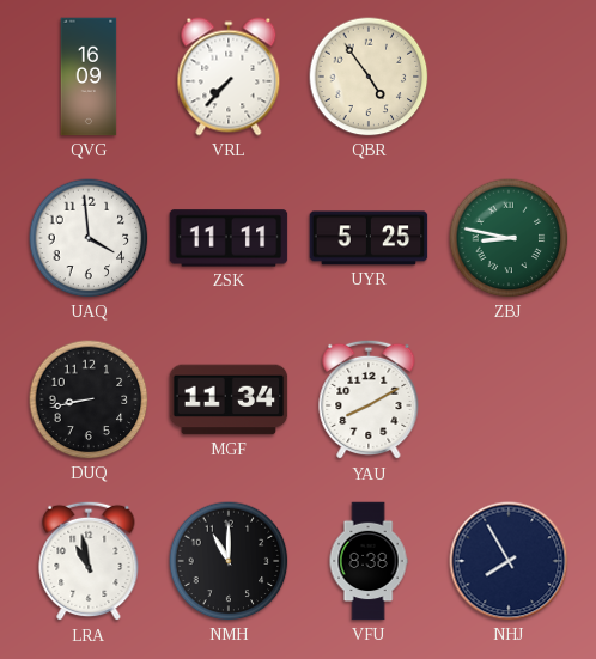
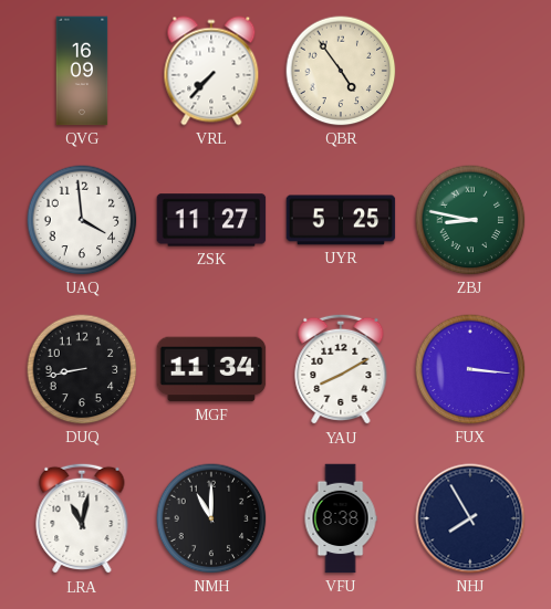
ZSK: 11:11 -> 11:27 (211, 220)
FUX: none -> 3:16 (470, 369)
LRA: 10:58 -> 11:02 (82, 518)
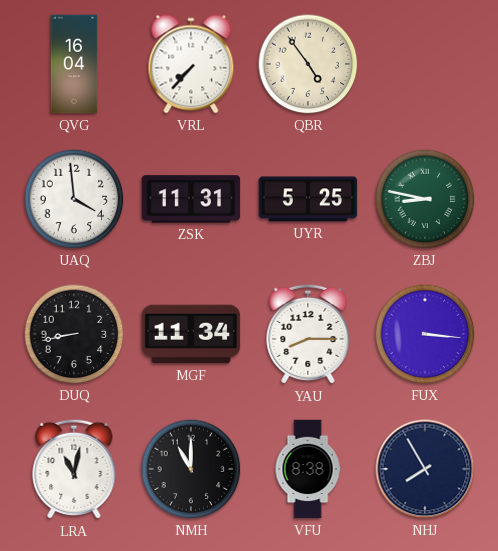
QVG: 16:09 -> 16:04 (74, 64)
ZSK: 11:27 -> 11:31 (191, 199)
YAU: 8:10 -> 8:15 (308, 334)
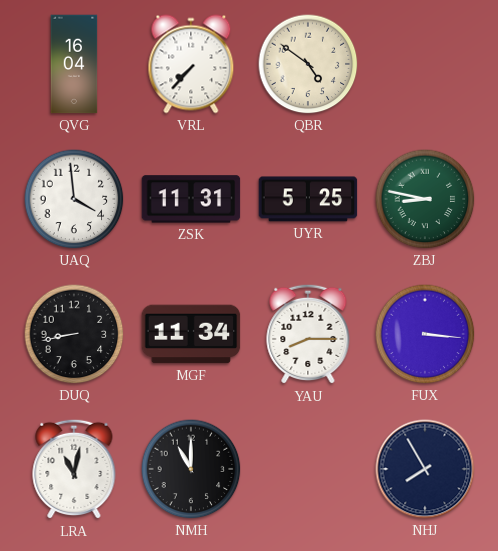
QBR: 4:54 -> 4:51 (308, 64)
VFU: 8:38 -> none (308, 469)
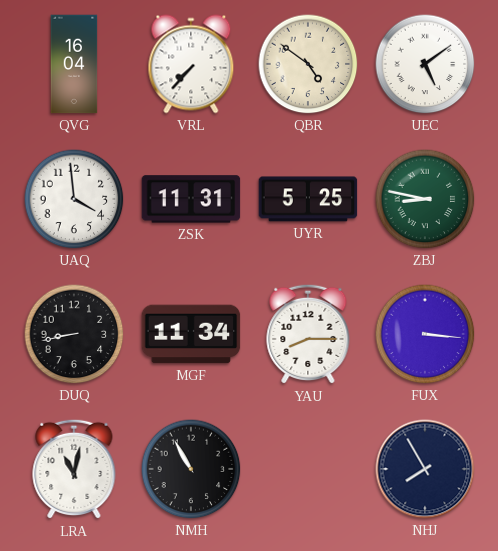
UEC: none -> 5:09 (425, 64)
NMH: 11:00 -> 10:55 (191, 469)
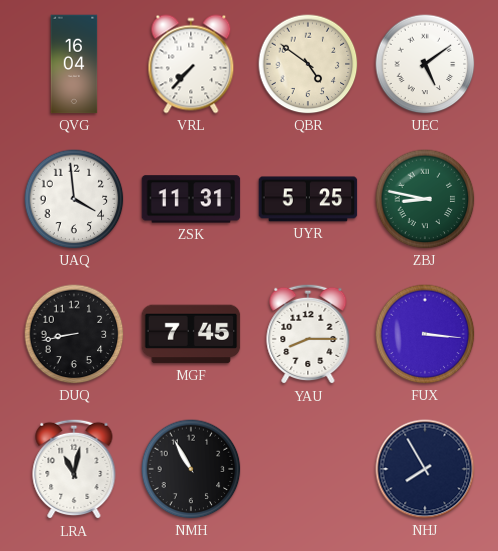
MGF: 11:34 -> 7:45 (191, 334)
